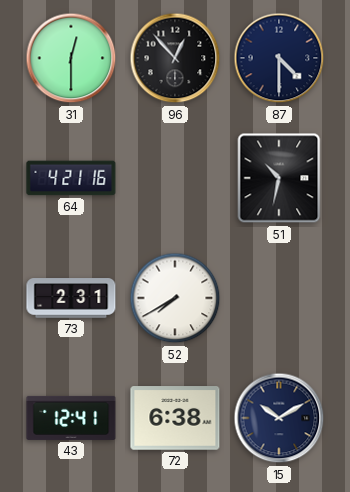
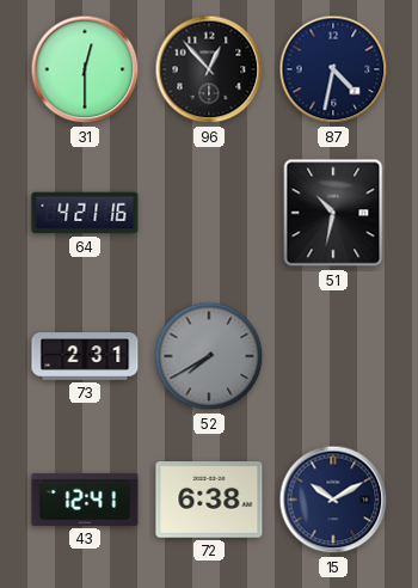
87: 4:30 -> 4:32 (333, 69)
52 dial: white -> grey (209, 356)
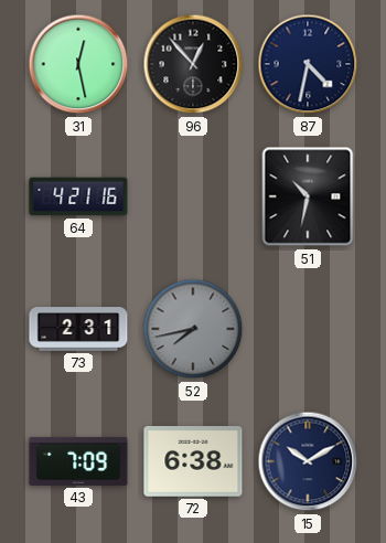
31: 12:30 -> 12:28 (78, 64)
52: 7:40 -> 7:43 (193, 329)
43: 12:41 -> 7:09 (78, 461)
